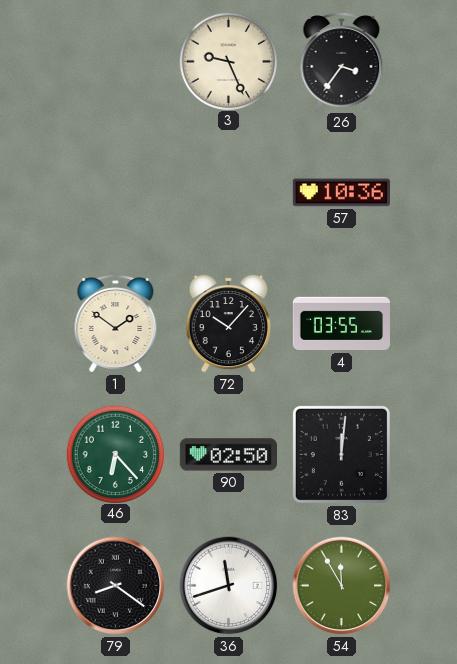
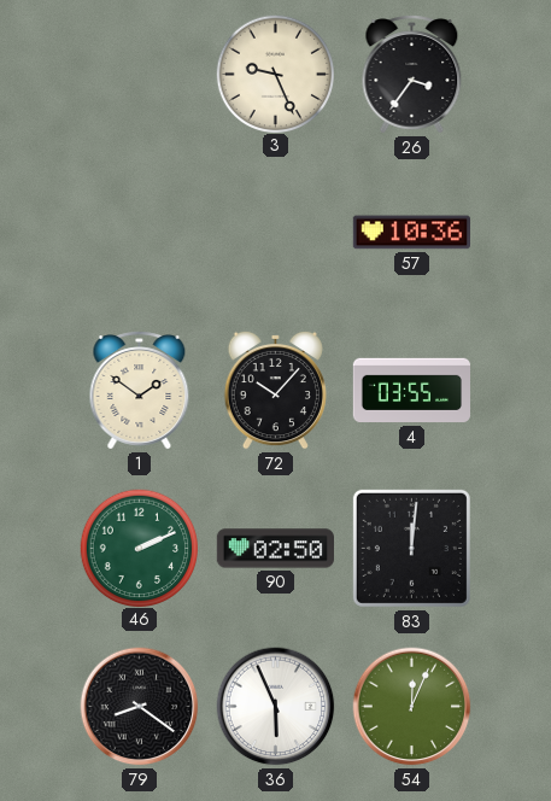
46: 6:23 -> 2:11 (139, 548)
36: 11:42 -> 5:56 (276, 707)
54: 11:55 -> 12:04 (412, 707)
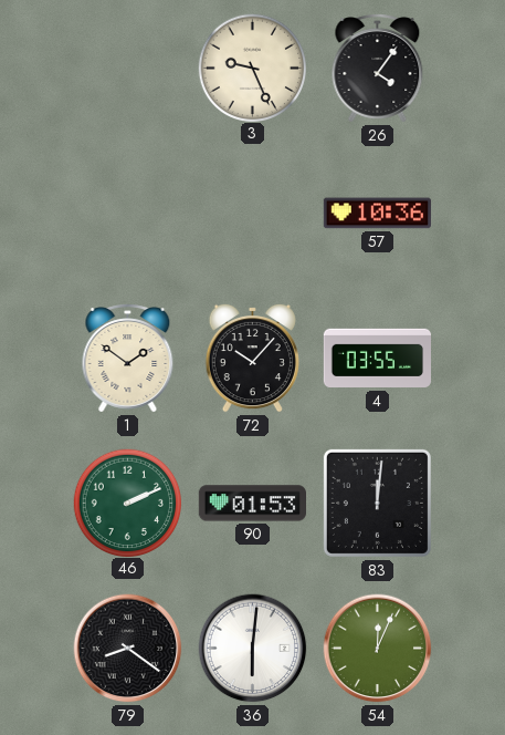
26: 3:36 -> 4:06 (378, 69)
90: 02:50 -> 01:53 (252, 504)
36: 5:56 -> 6:01 (253, 649)
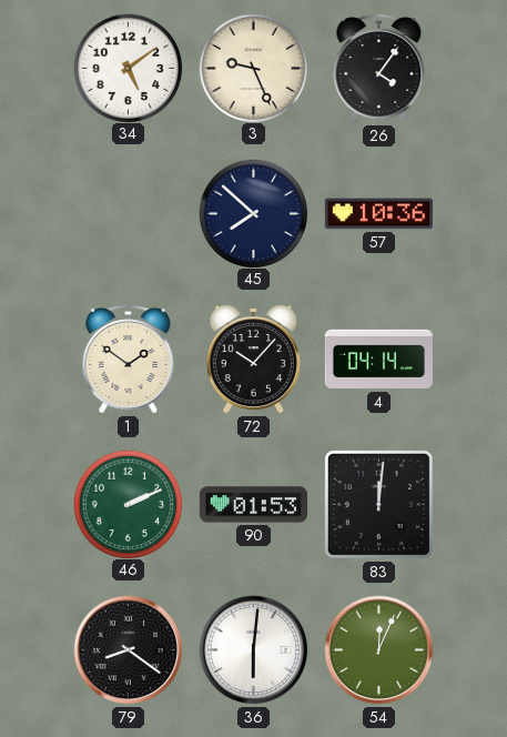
34: none -> 5:09 (128, 68)
45: none -> 7:52 (253, 213)
4: 03:55 -> 04:14 (378, 360)
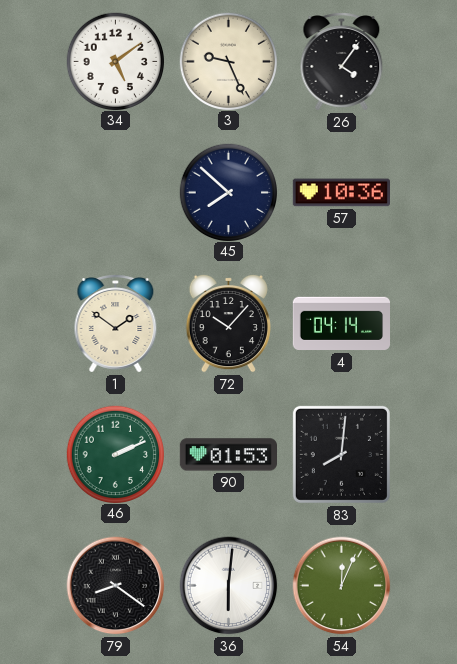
83: 12:01 -> 8:01 (341, 454)
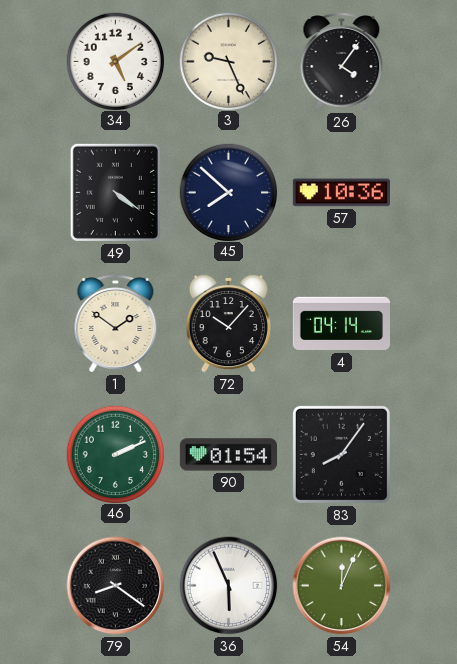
49: none -> 4:21 (115, 192)
90: 01:53 -> 01:54 (228, 455)
83: 8:01 -> 8:06 (341, 454)
36: 6:01 -> 5:56 (229, 586)
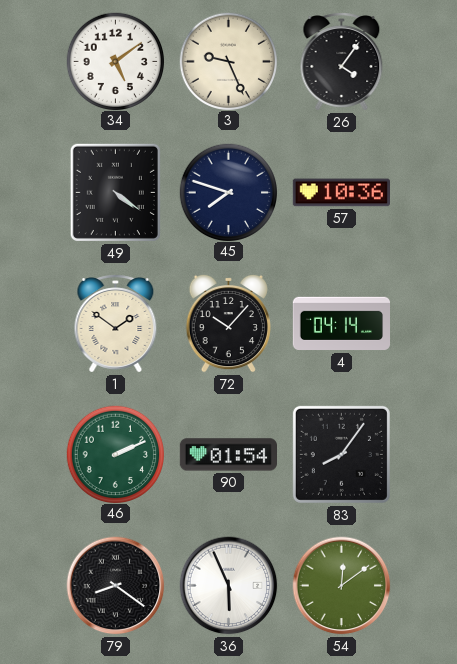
45: 7:52 -> 7:48 (228, 192)
54: 12:04 -> 12:09 (342, 586)
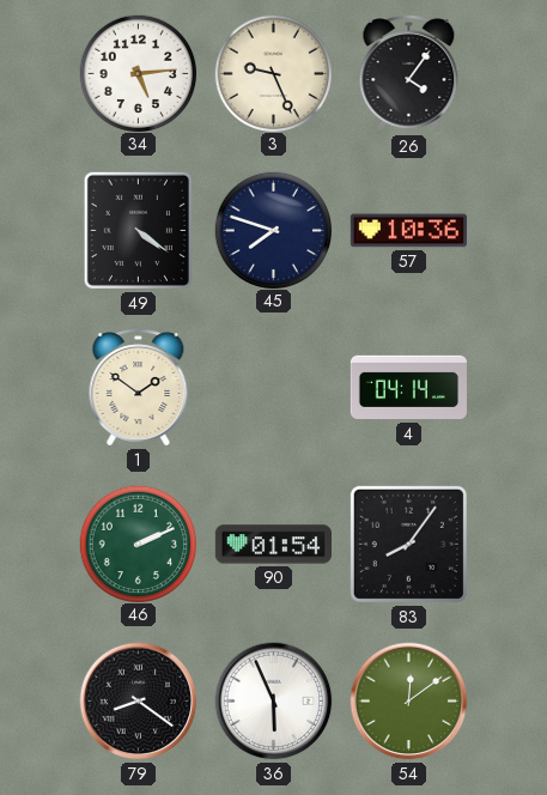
34: 5:09 -> 5:14 (138, 73)
72: 10:07 -> none (228, 323)
